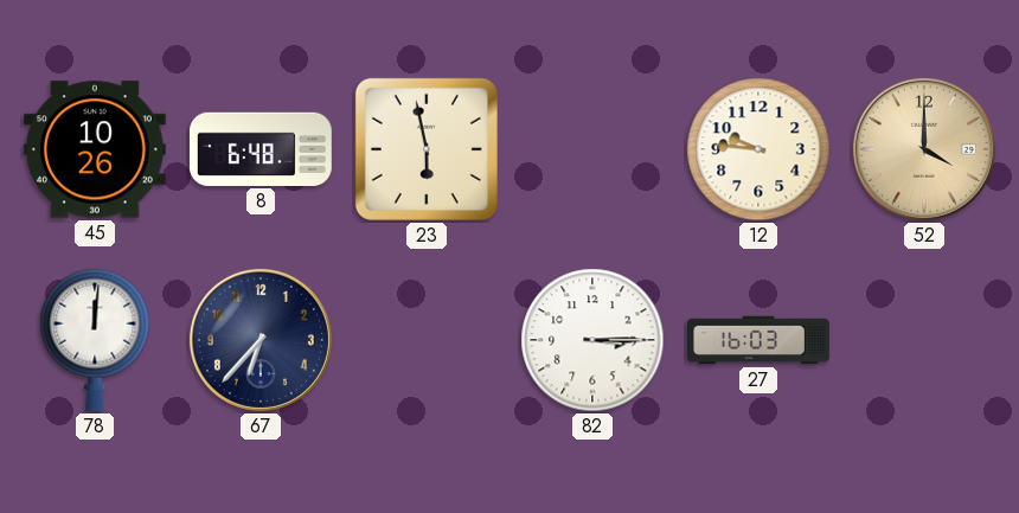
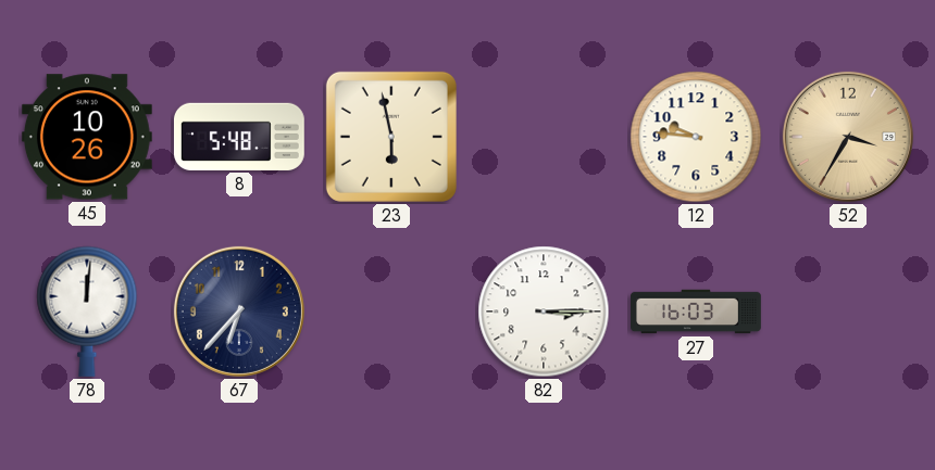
8: 6:48 -> 5:48 (239, 137)
52: 4:00 -> 3:35 (848, 137)
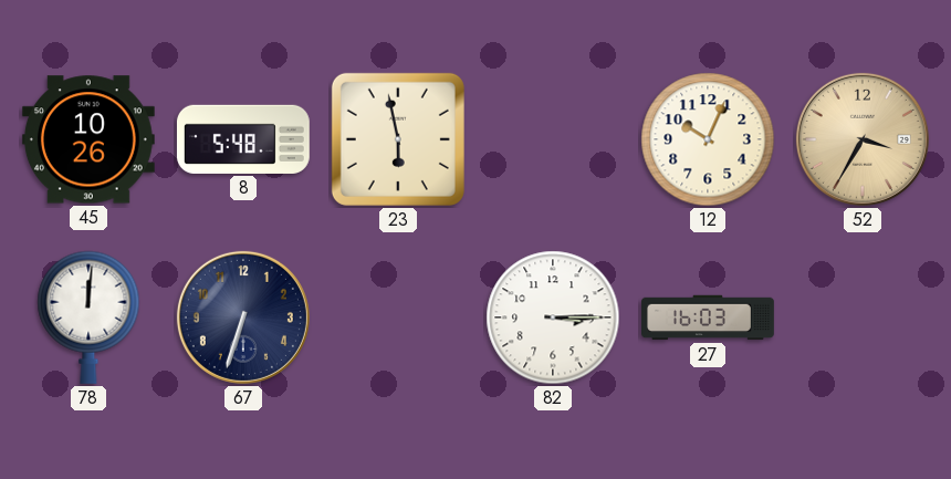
12: 9:46 -> 10:04 (708, 139)
67: 6:37 -> 6:33 (243, 317)
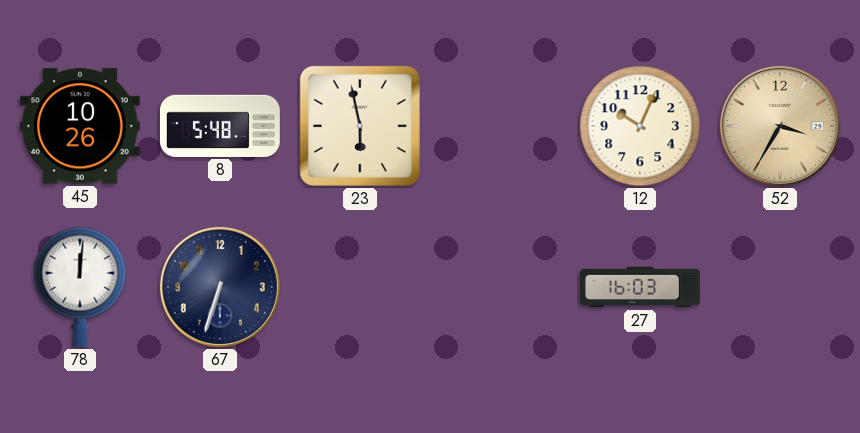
82: 3:15 -> none (553, 317)
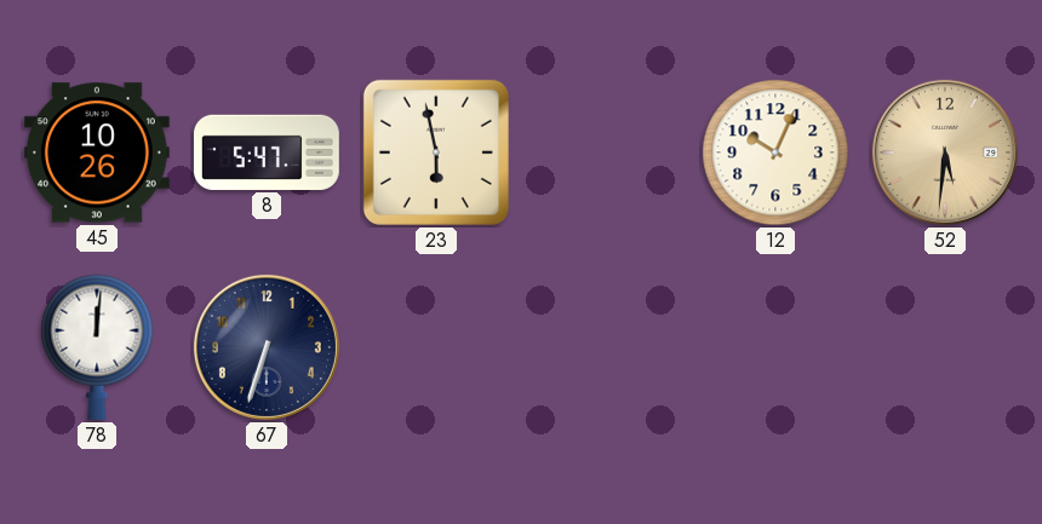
8: 5:48 -> 5:47 (267, 152)
52: 3:35 -> 5:31 (945, 152)
27: 16:03 -> none (641, 287)
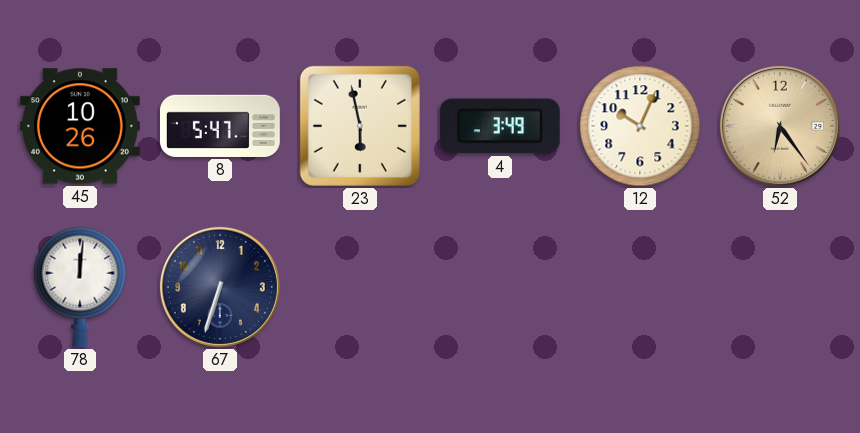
4: none -> 3:49 (500, 126)
52: 5:31 -> 6:24 (780, 126)
